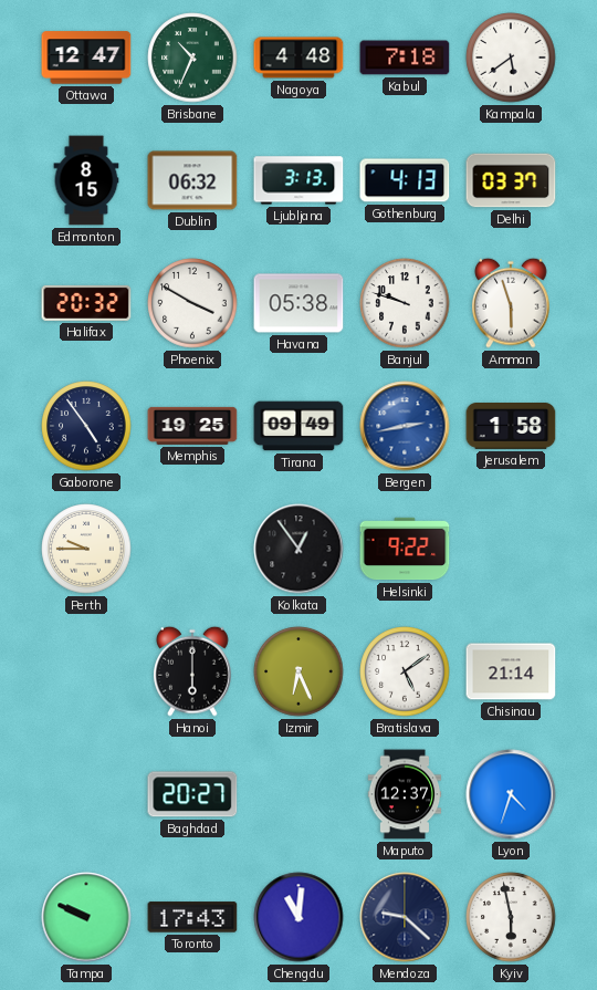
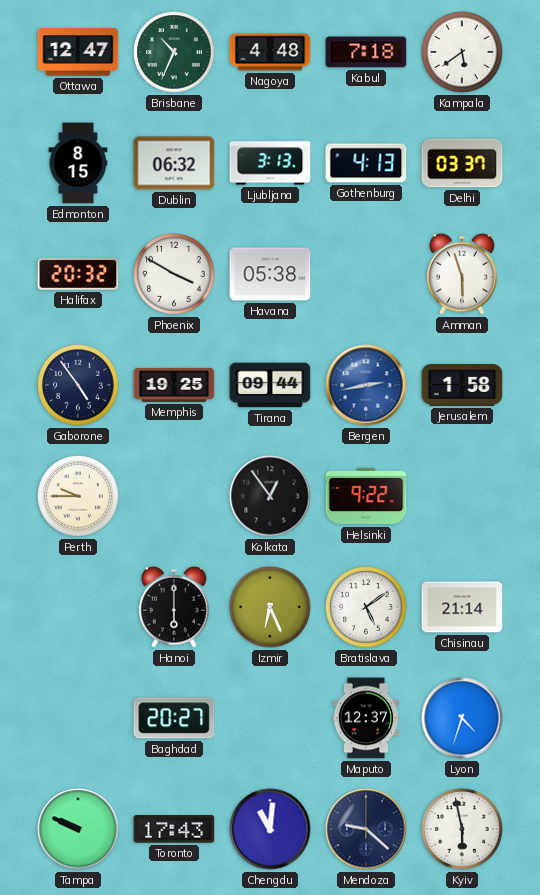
Banjul: 9:48 -> none (405, 303)
Tirana: 09:49 -> 09:44 (270, 385)
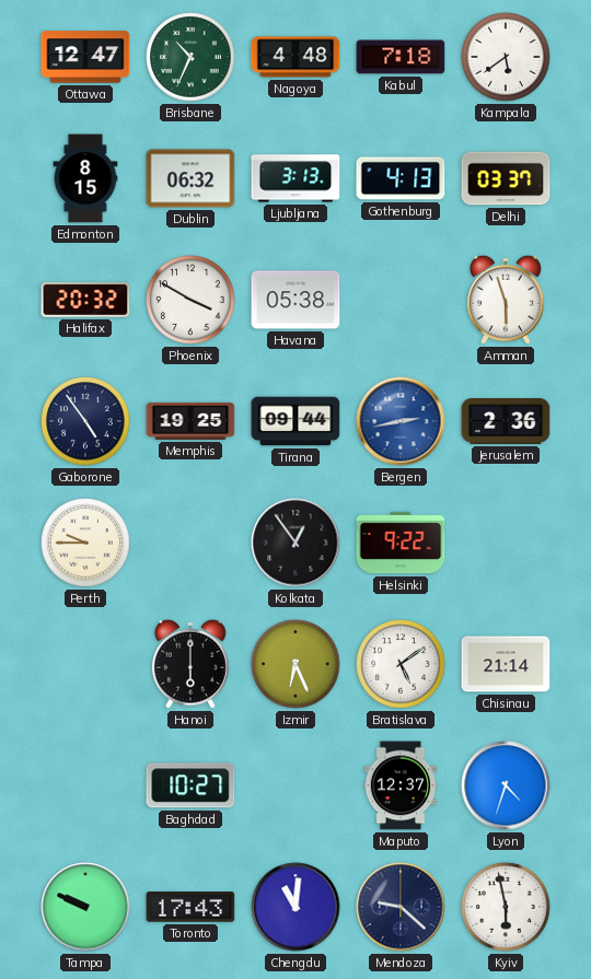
Jerusalem: 1:58 -> 2:36 (506, 422)
Baghdad: 20:27 -> 10:27 (190, 785)
